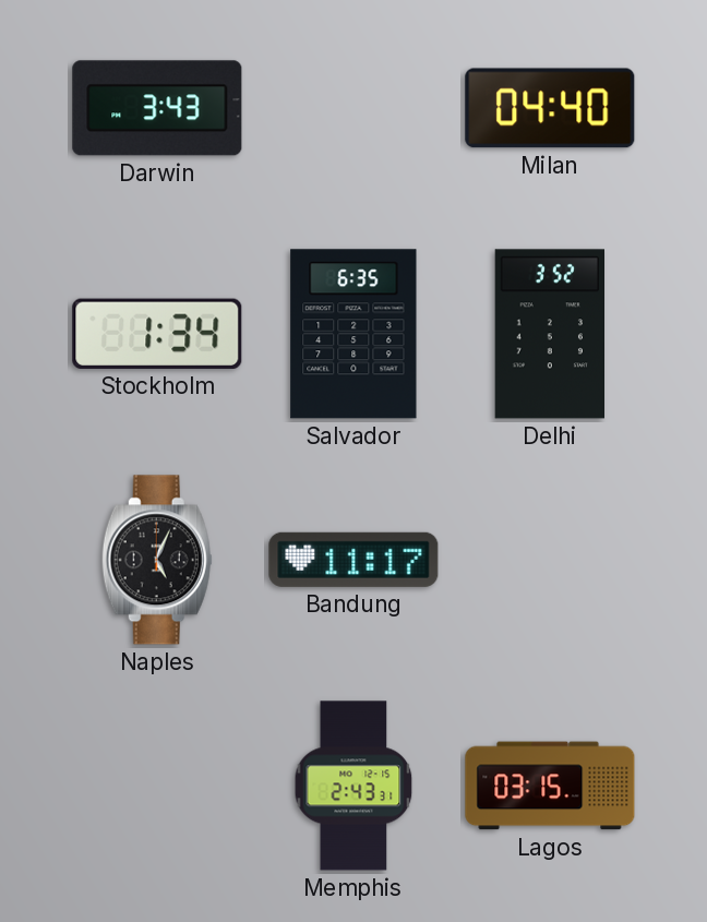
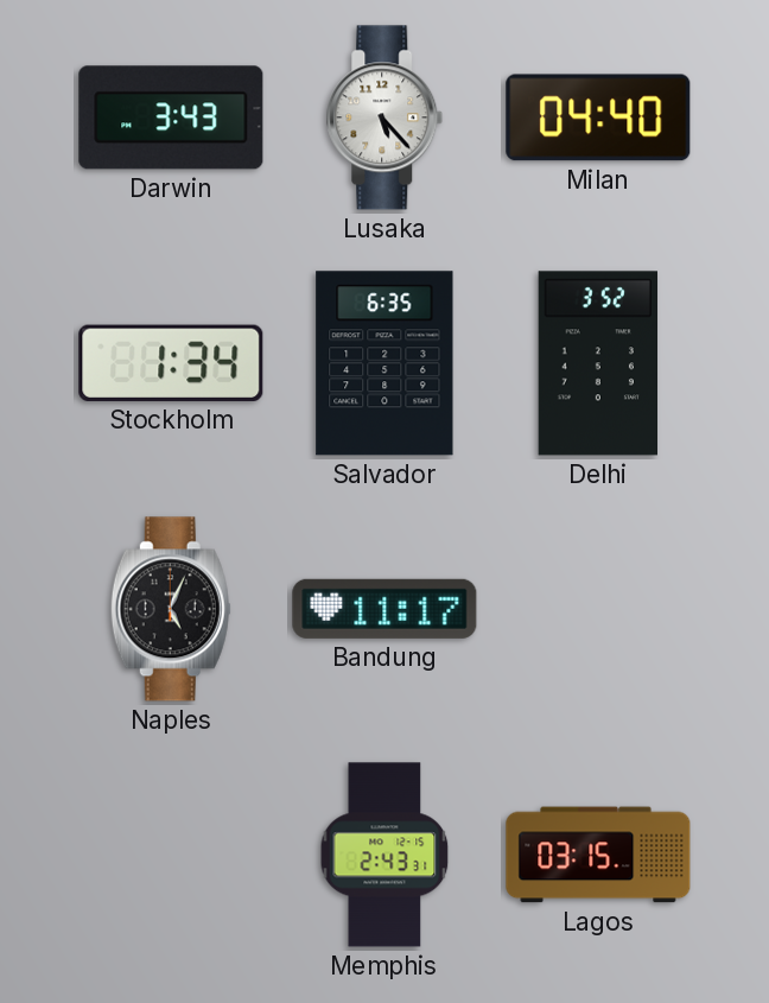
Lusaka: none -> 5:23 (384, 118)
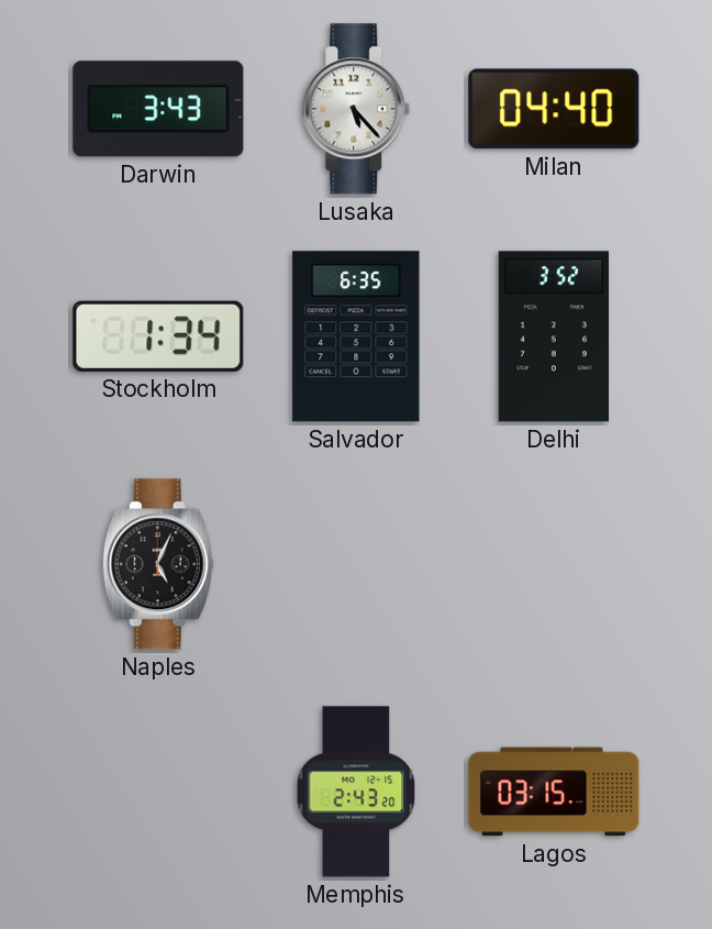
Bandung: 11:17 -> none (384, 609)
Memphis: 2:43:31 -> 2:43:20 (356, 792)
